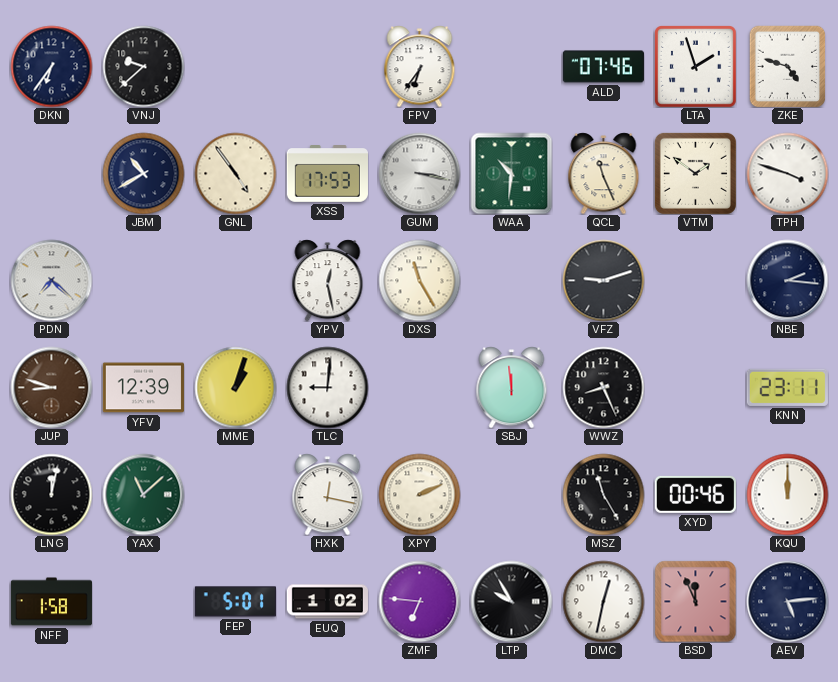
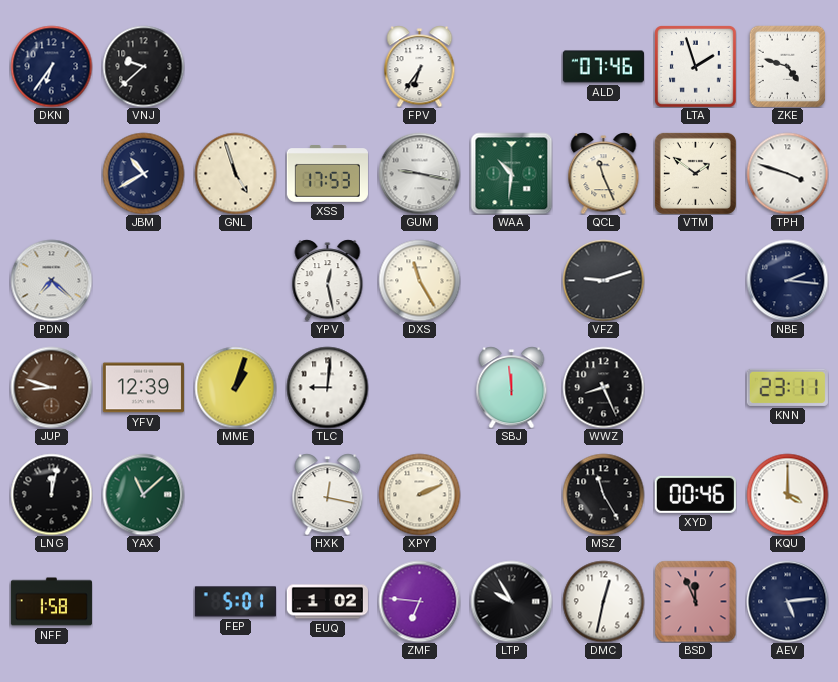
GNL: 4:54 -> 4:57 (235, 173)
GUM: 3:17 -> 9:17 (419, 173)
KQU: 12:00 -> 4:00 (787, 494)
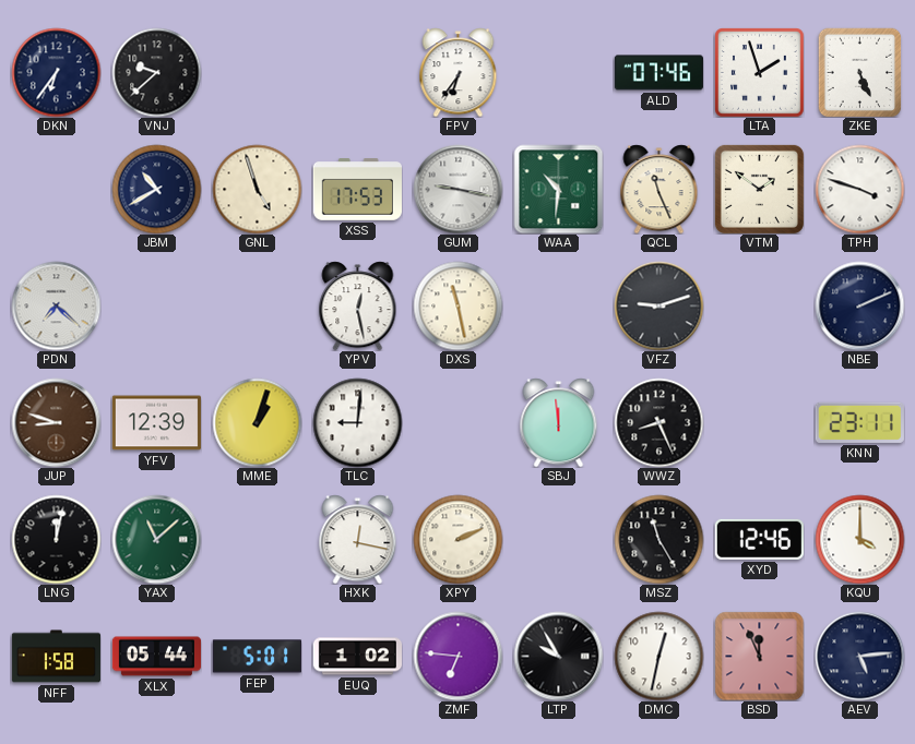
ZKE: 4:48 -> 5:26 (860, 72)
DXS: 11:25 -> 11:28 (458, 305)
NBE: 2:16 -> 2:11 (859, 305)
XYD: 00:46 -> 12:46 (759, 539)
XLX: none -> 05:44 (156, 657)
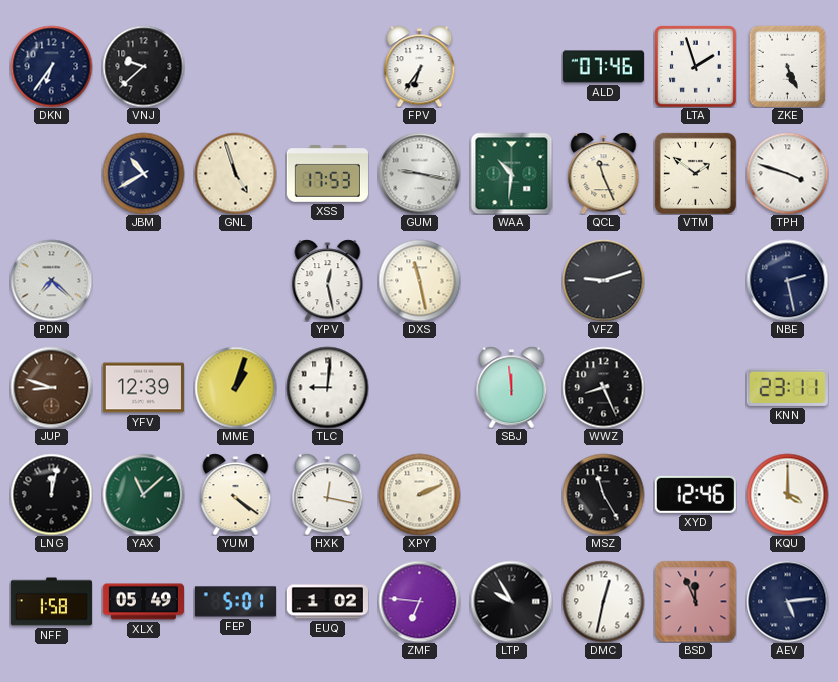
NBE: 2:11 -> 2:28 (787, 280)
YUM: none -> 4:21 (236, 494)
XLX: 05:44 -> 05:49 (143, 602)
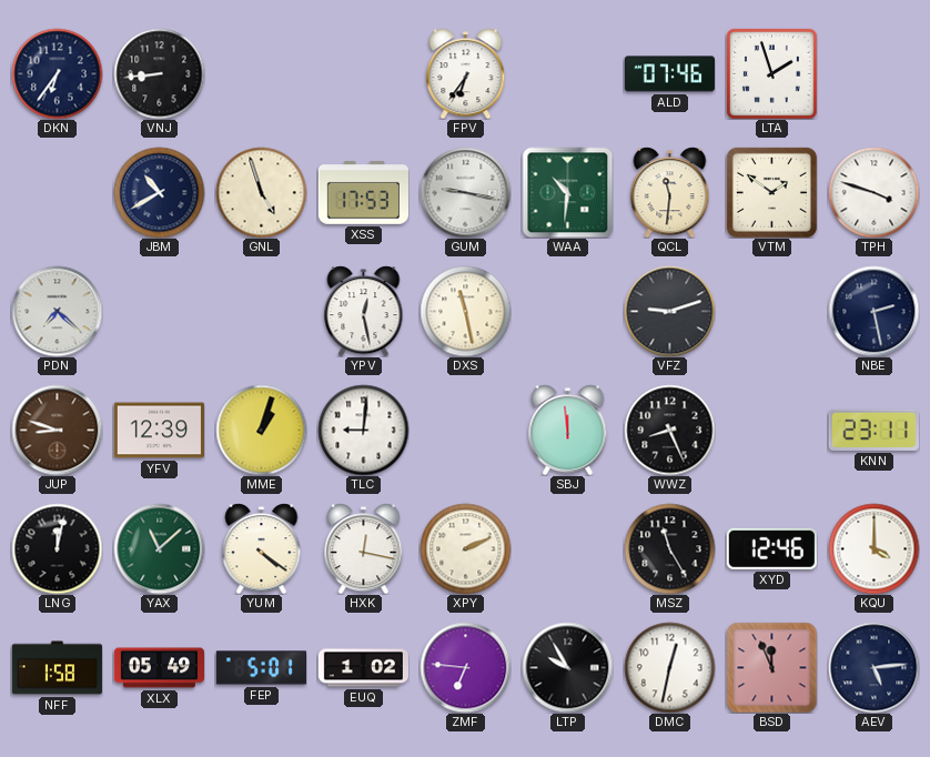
VNJ: 9:38 -> 8:44 (159, 73)
ZKE: 5:26 -> none (788, 66)
QCL: 11:26 -> 11:31 (670, 192)
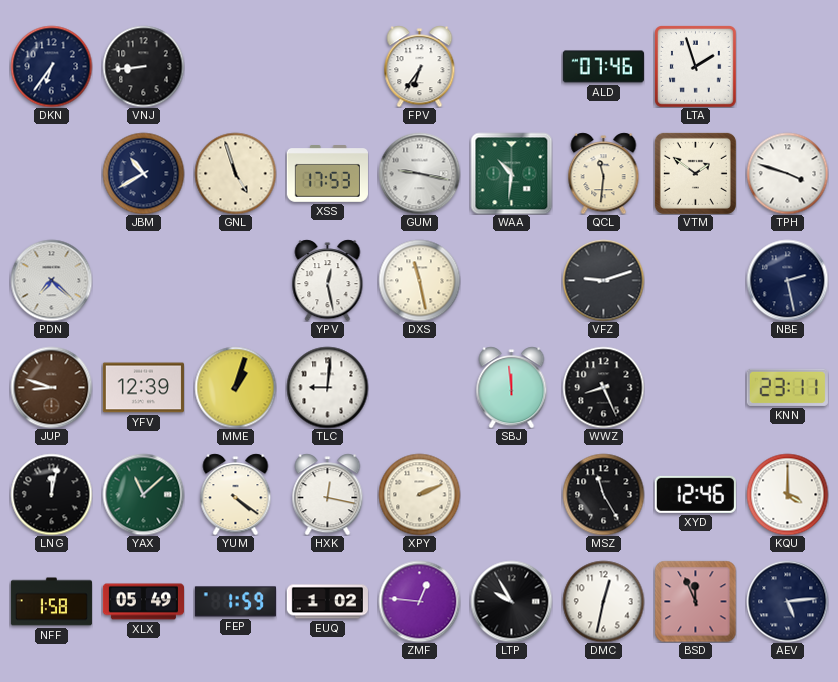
FEP: 5:01 -> 1:59 (235, 602)
ZMF: 6:46 -> 12:46 (419, 601)
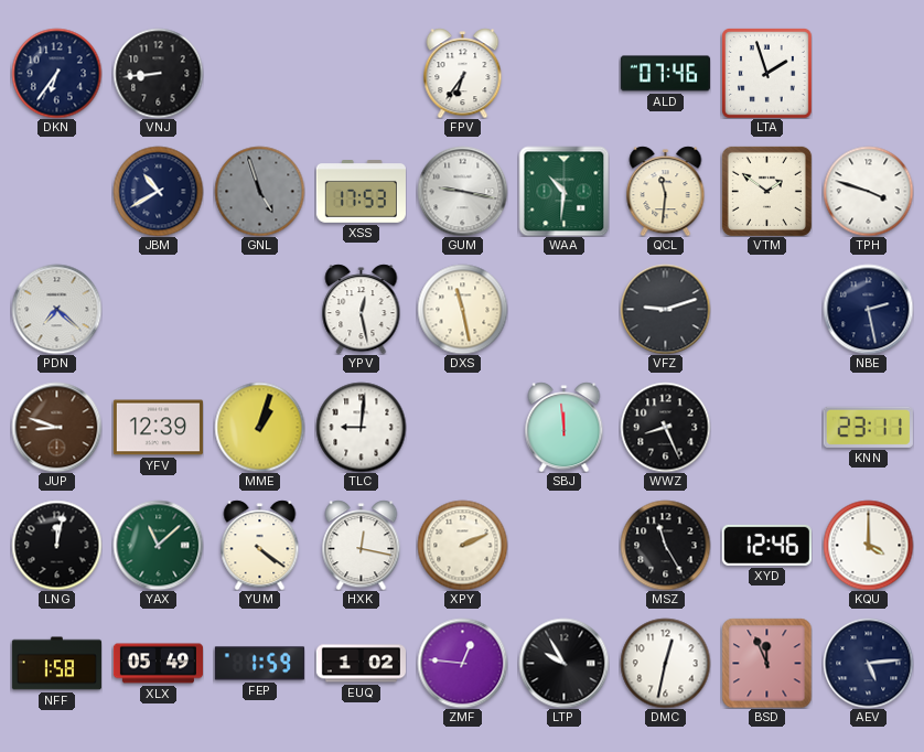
GNL dial: cream -> grey (259, 191)
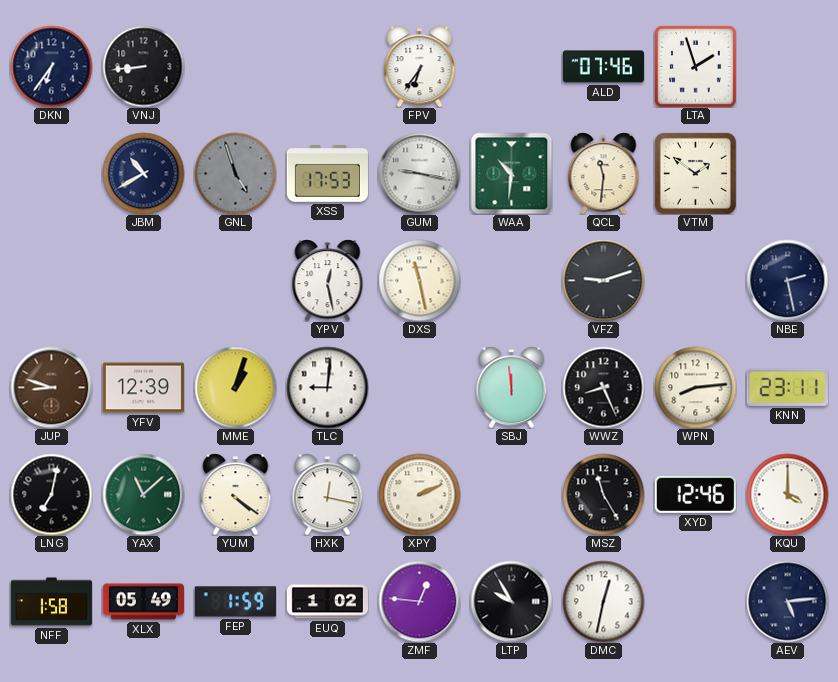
TPH: 3:48 -> none (868, 191)
PDN: 7:22 -> none (56, 309)
WPN: none -> 8:14 (695, 387)
LNG: 12:02 -> 7:02 (51, 494)
BSD: 11:56 -> none (766, 663)
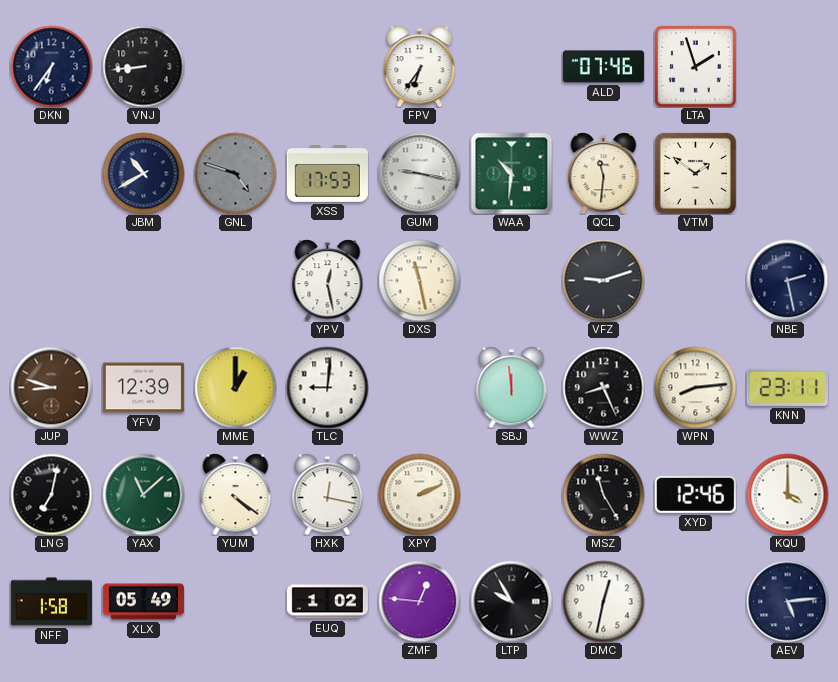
GNL: 4:57 -> 4:48 (235, 173)
MME: 1:03 -> 1:00 (235, 387)
FEP: 1:59 -> none (235, 602)
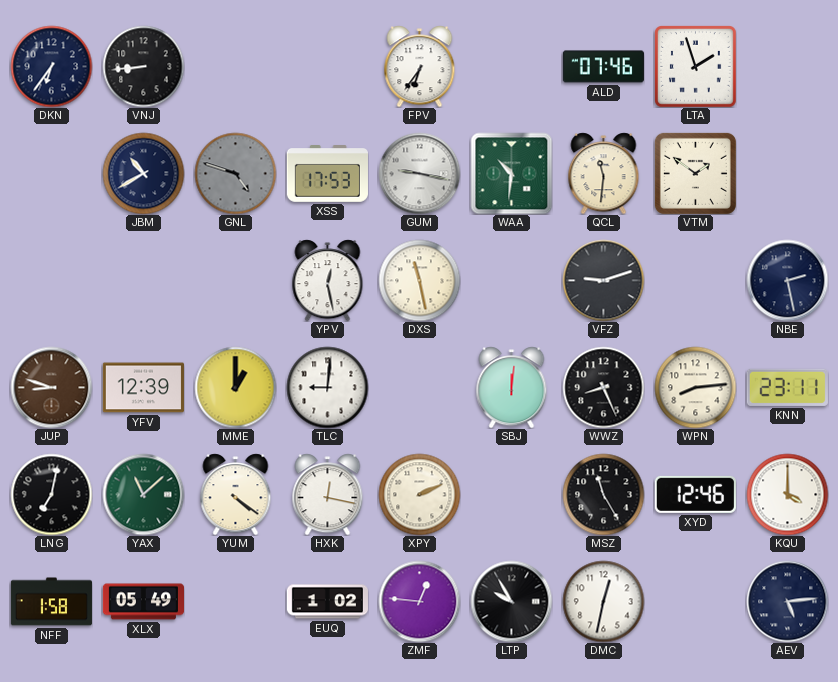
SBJ: 11:59 -> 12:01 (512, 387)
